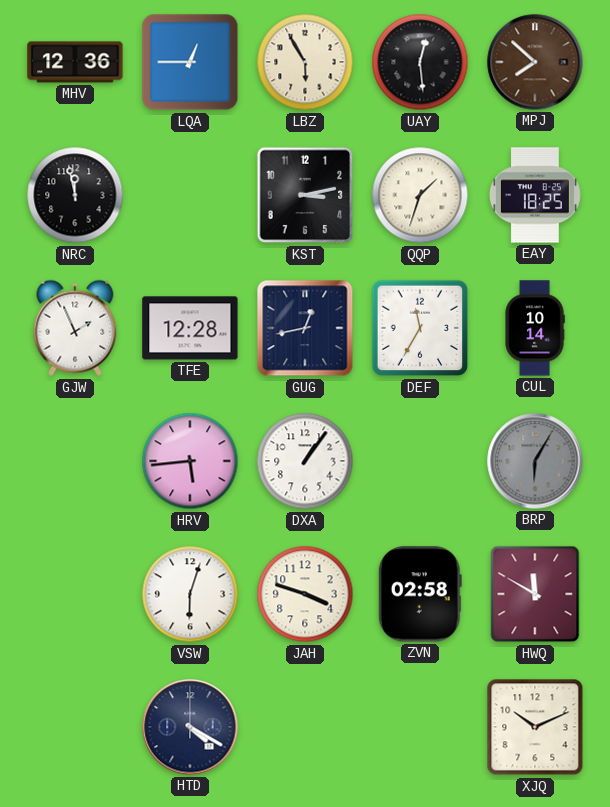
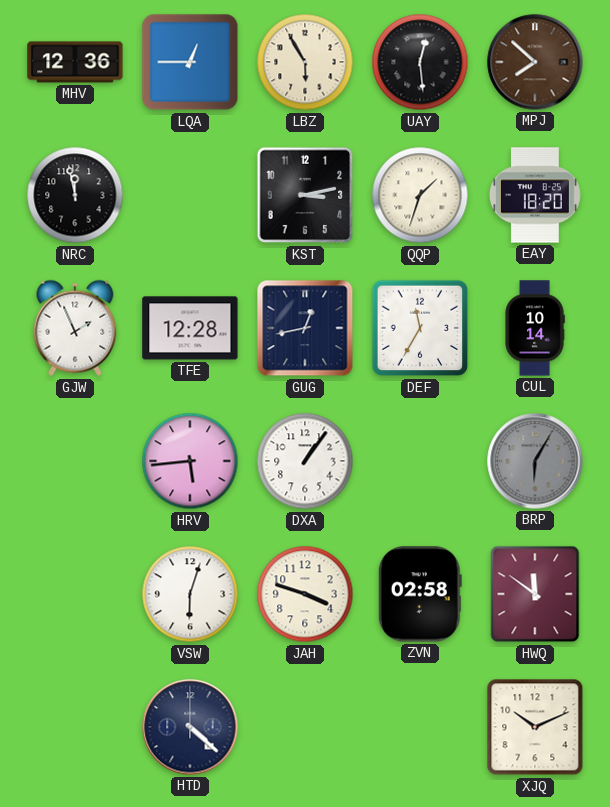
EAY: 18:25 -> 18:20 (535, 195)
HWQ: 11:50 -> 11:51 (535, 594)
HTD: 4:20 -> 4:22 (190, 727)
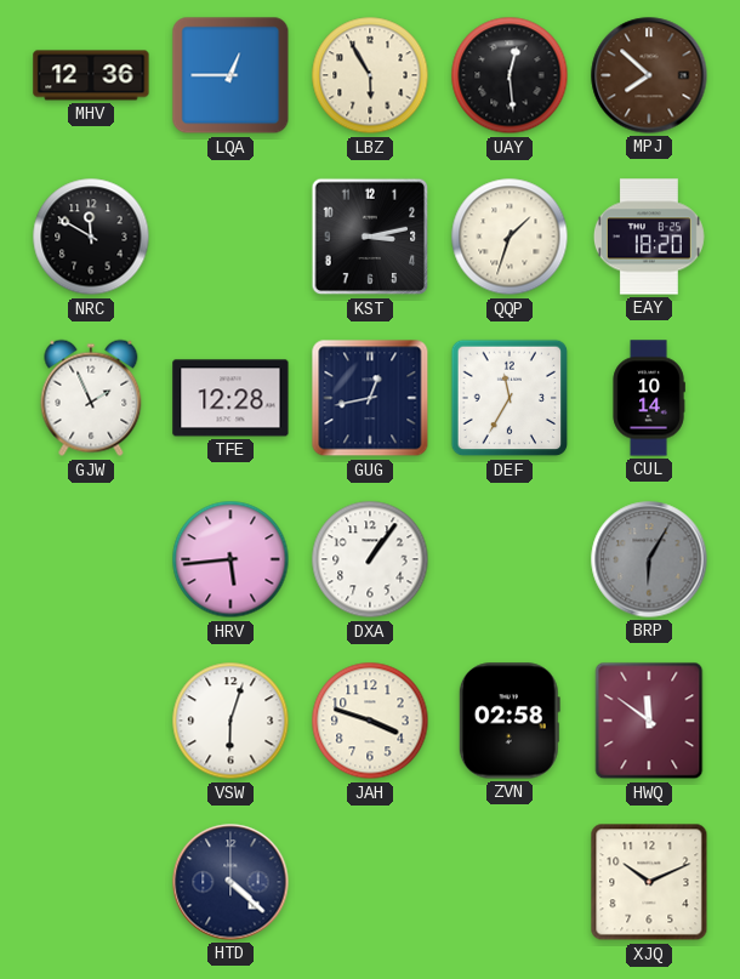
NRC: 11:58 -> 11:50 (91, 237)
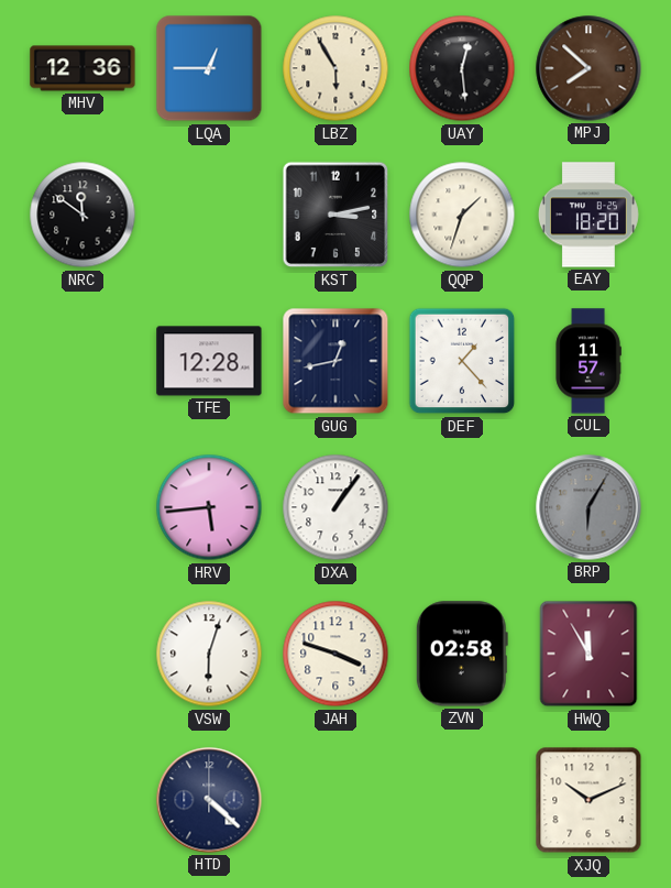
NRC: 11:50 -> 11:51 (82, 215)
GJW: 1:56 -> none (91, 398)
DEF: 11:35 -> 1:23 (462, 361)
CUL: 10:14 -> 11:57 (588, 361)
HWQ: 11:51 -> 11:55 (588, 654)
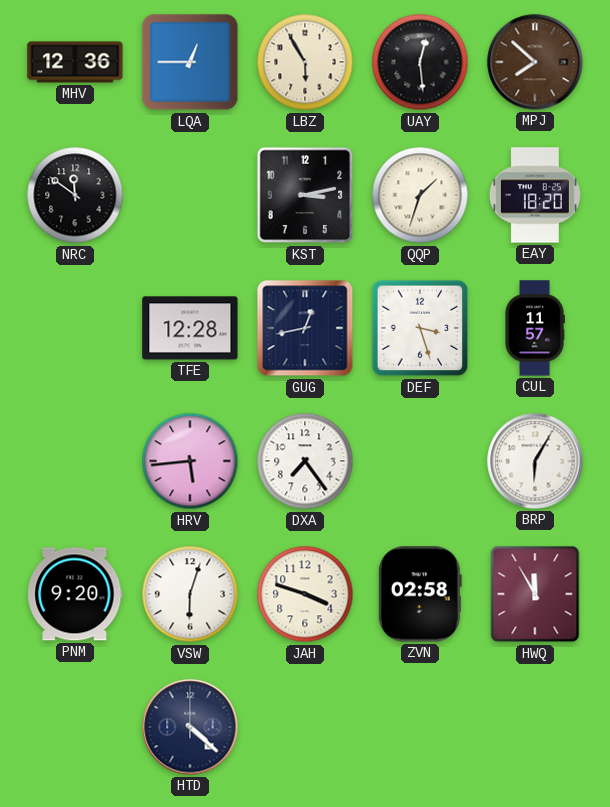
DEF: 1:23 -> 3:27 (420, 328)
DXA: 1:06 -> 7:24 (305, 461)
BRP dial: grey -> white (535, 461)
PNM: none -> 9:20 (75, 594)
XJQ: 10:11 -> none (588, 800)
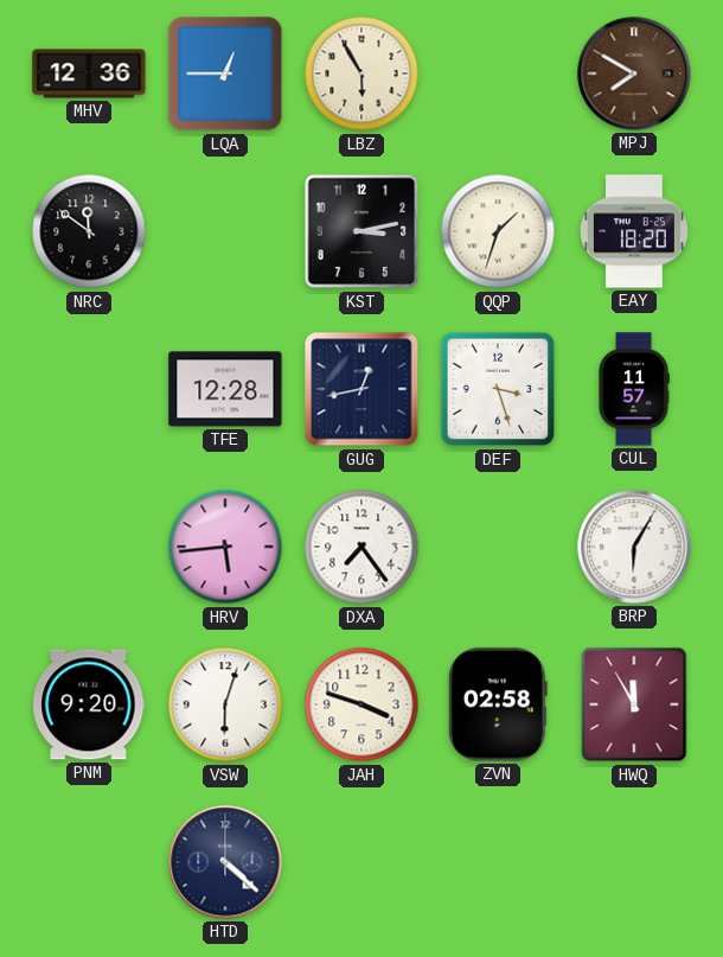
UAY: 12:29 -> none (420, 62)
MPJ: 7:52 -> 7:50 (634, 74)
